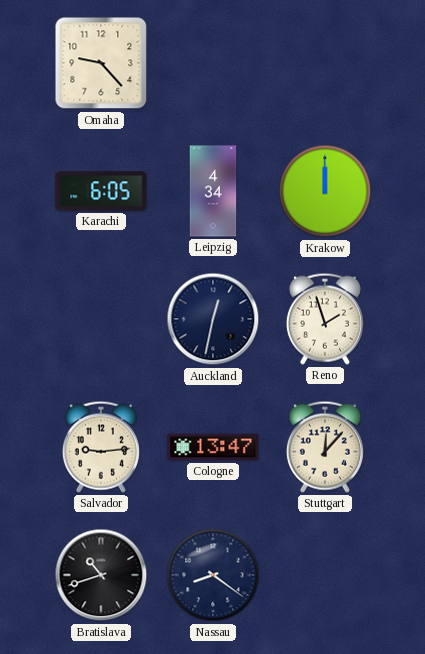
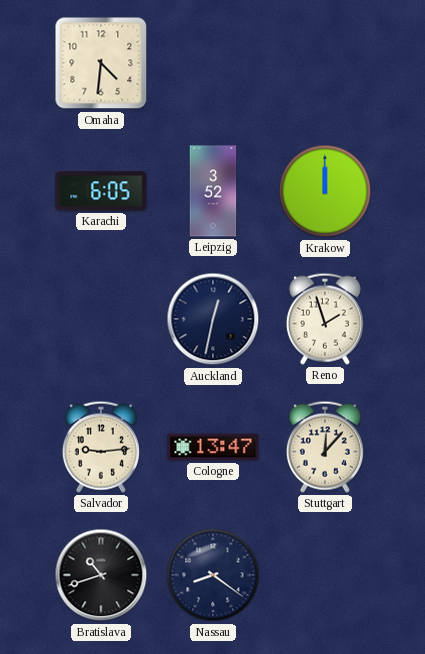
Omaha: 9:23 -> 4:31 (101, 63)
Leipzig: 4:34 -> 3:52 (213, 191)
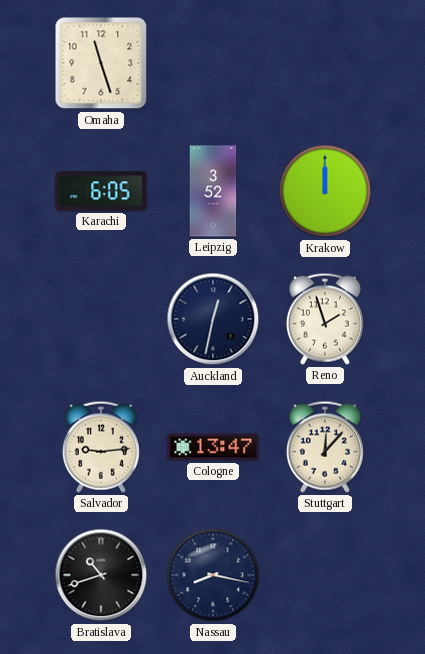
Omaha: 4:31 -> 11:27 (101, 63)
Nassau: 8:21 -> 8:17 (213, 575)
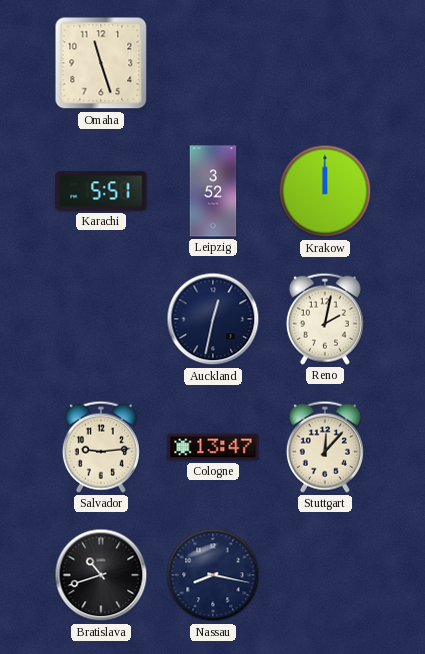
Karachi: 6:05 -> 5:51 (101, 191)
Reno: 1:57 -> 2:02 (325, 319)
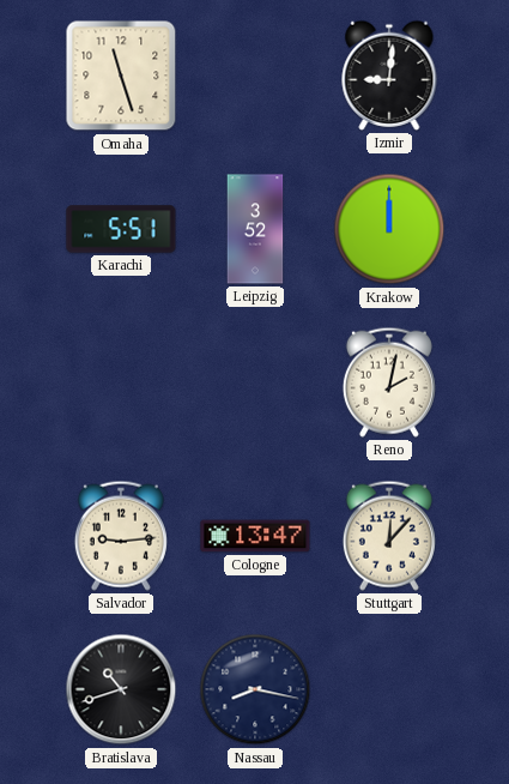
Izmir: none -> 9:01 (389, 76)
Auckland: 12:32 -> none (213, 319)
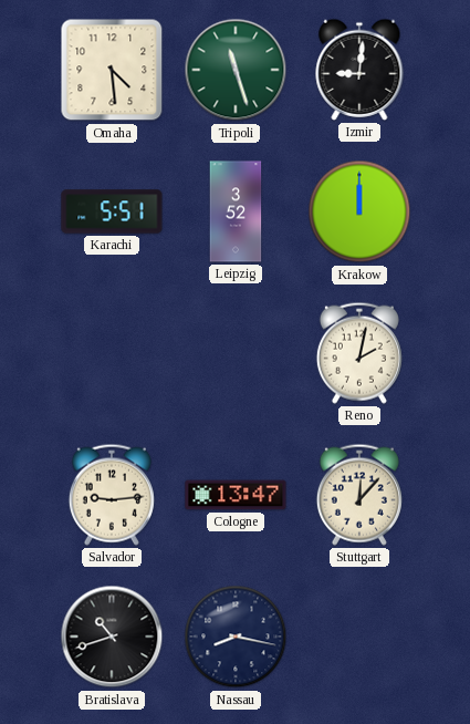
Omaha: 11:27 -> 4:29 (112, 70)
Tripoli: none -> 11:27 (236, 70)
